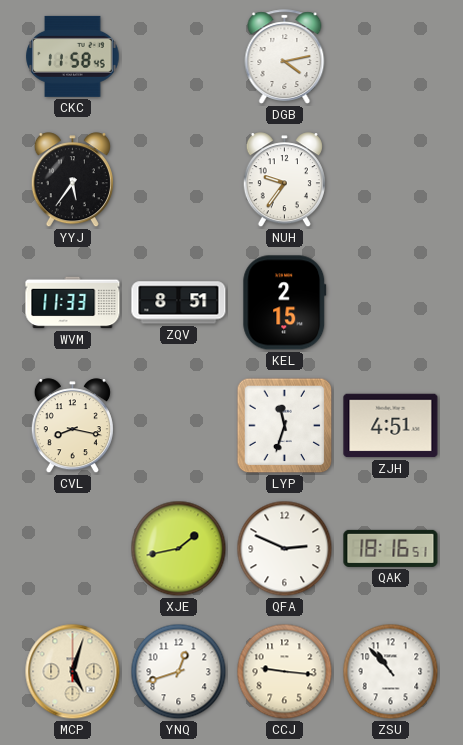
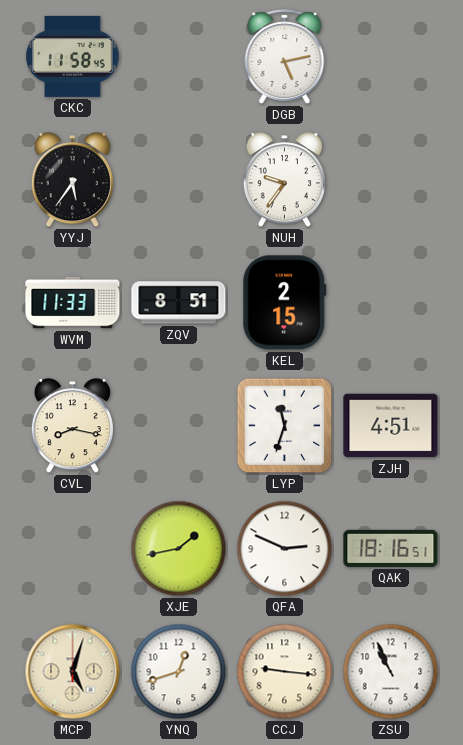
DGB: 4:13 -> 5:13 (285, 57)
ZSU: 10:53 -> 10:56 (391, 672)
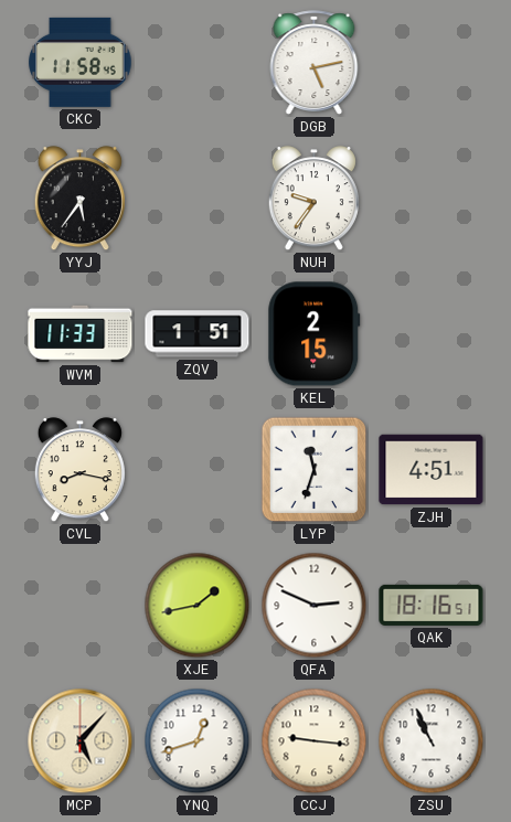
ZQV: 8:51 -> 1:51 (198, 334)
MCP: 5:03 -> 5:07 (81, 741)
